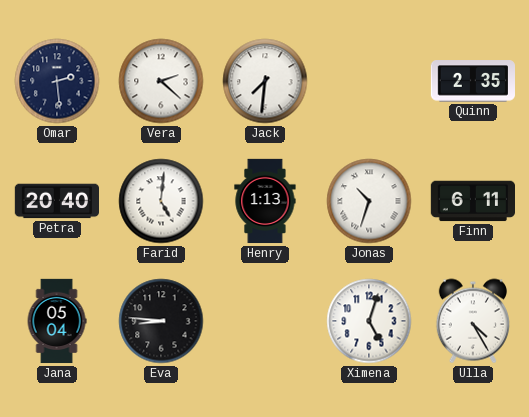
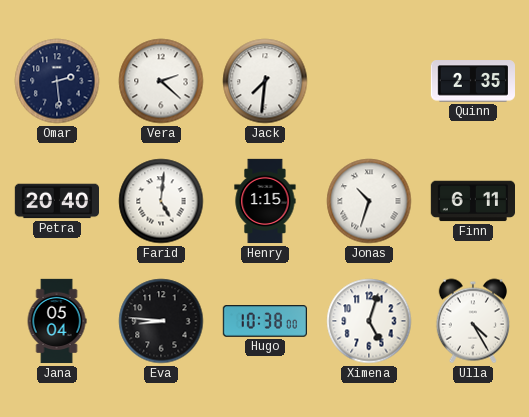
Henry: 1:13 -> 1:15 (265, 201)
Hugo: none -> 10:38 (264, 321)
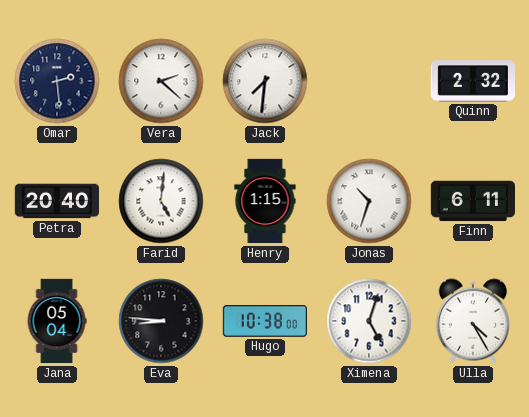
Quinn: 2:35 -> 2:32 (472, 81)
